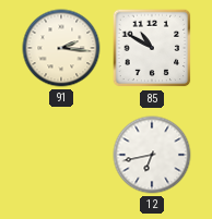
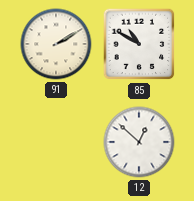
91: 2:16 -> 2:10 (56, 44)
12: 6:43 -> 12:52 (139, 142)
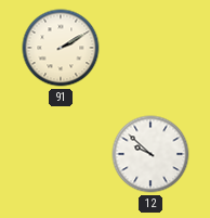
85: 10:50 -> none (139, 44)
12: 12:52 -> 9:52 (150, 154)
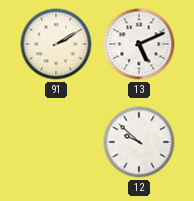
13: none -> 5:11 (139, 44)
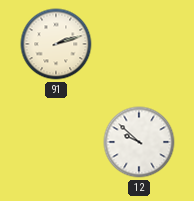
91: 2:10 -> 2:12 (56, 44)
13: 5:11 -> none (139, 44)
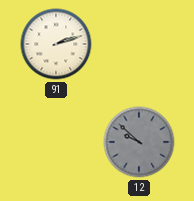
12 dial: white -> grey (139, 142)
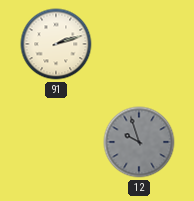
12: 9:52 -> 9:57 (139, 142)
